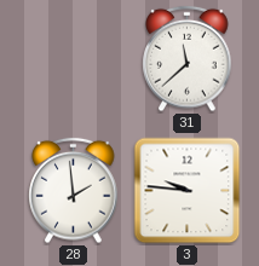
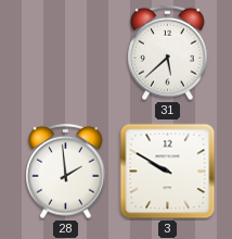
31: 11:38 -> 5:38 (168, 53)
3: 9:46 -> 9:50 (168, 172)
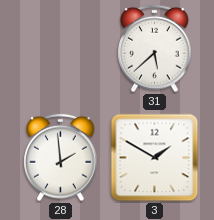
3: 9:50 -> 1:50 (155, 158)
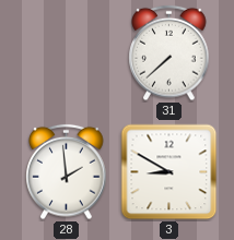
31: 5:38 -> 7:38 (169, 53)
3: 1:50 -> 8:50 (169, 172)
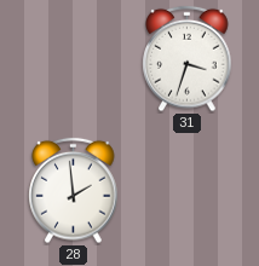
31: 7:38 -> 3:33 (188, 59)
3: 8:50 -> none (169, 172)
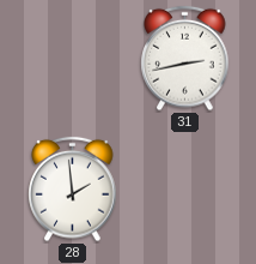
31: 3:33 -> 2:43 (185, 59)
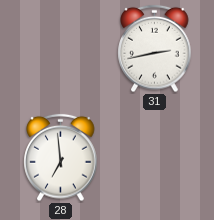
28: 1:59 -> 6:59 (61, 158)
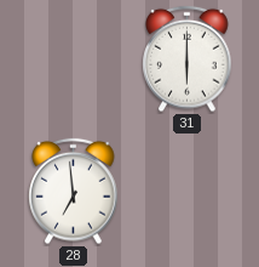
31: 2:43 -> 6:00 (188, 59)
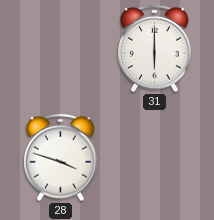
28: 6:59 -> 3:48 (61, 158)
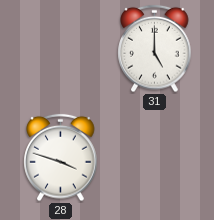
31: 6:00 -> 5:00 (155, 49)
